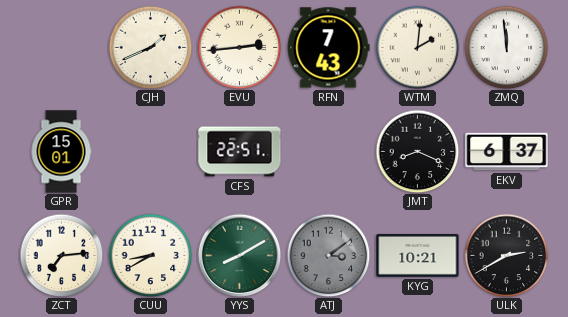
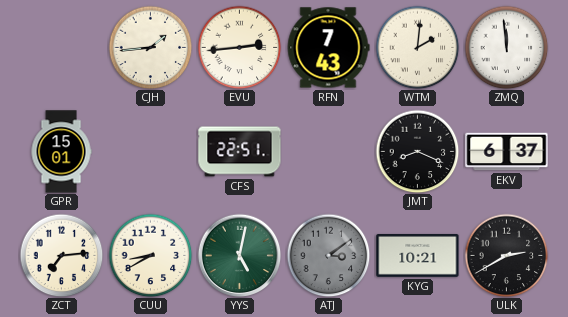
CJH: 1:41 -> 1:44 (150, 47)
YYS: 8:10 -> 5:02 (239, 255)
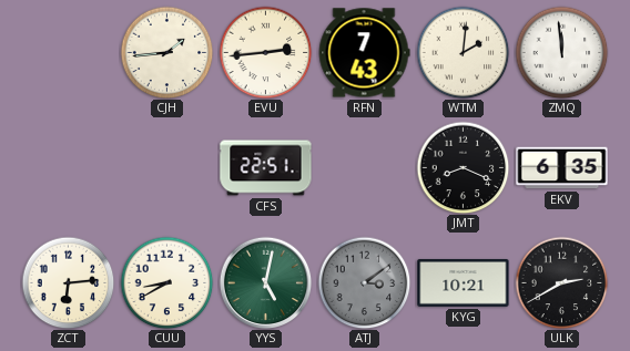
GPR: 15:01 -> none (61, 152)
EKV: 6:37 -> 6:35 (562, 168)
ZCT: 7:14 -> 6:14 (68, 282)
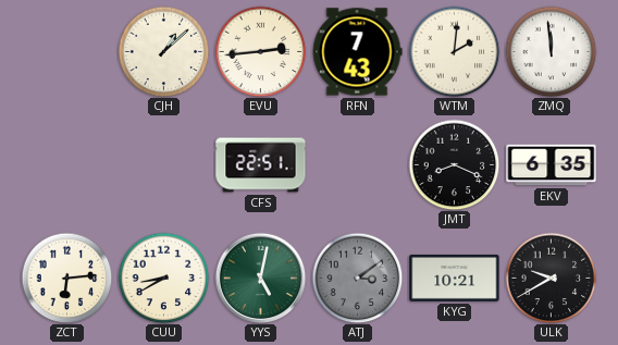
CJH: 1:44 -> 1:08 (163, 51)
ULK: 2:40 -> 9:40 (551, 278)
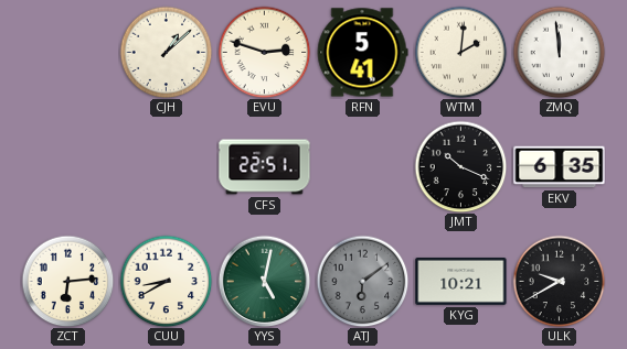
EVU: 2:44 -> 2:48 (264, 52)
RFN: 7:43 -> 5:41 (362, 53)
JMT: 8:19 -> 10:19 (460, 166)
ATJ: 3:09 -> 6:09 (362, 281)
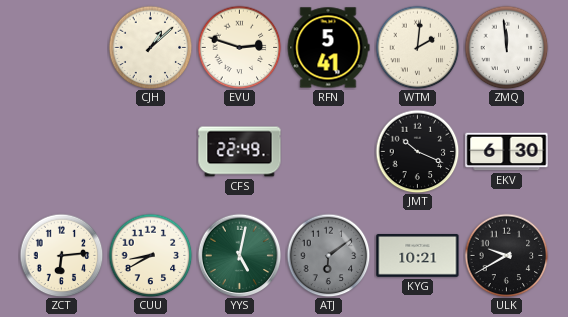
CFS: 22:51 -> 22:49 (240, 152)
EKV: 6:35 -> 6:30 (507, 152)
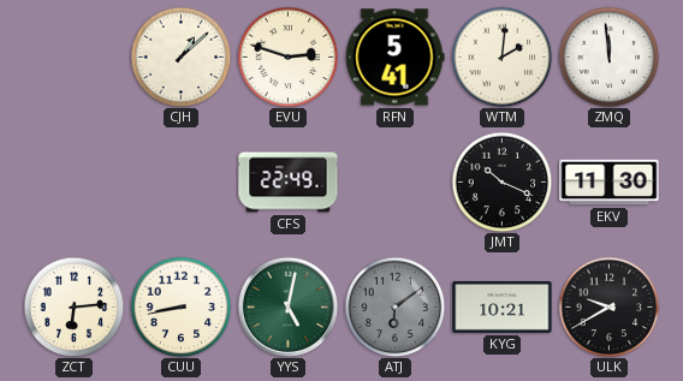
EKV: 6:30 -> 11:30 (610, 183)
CUU: 8:40 -> 8:43 (180, 306)
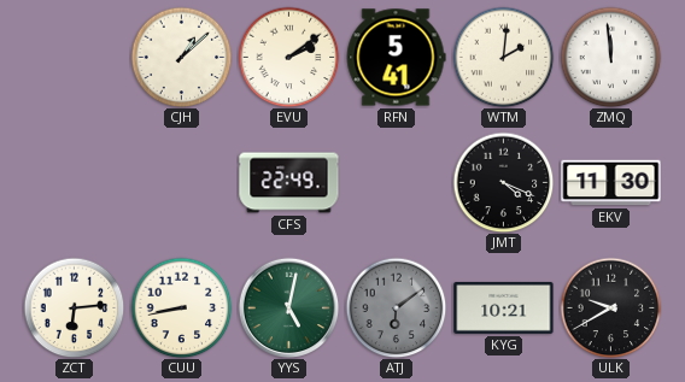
EVU: 2:48 -> 2:09 (288, 57)
JMT: 10:19 -> 4:19 (503, 182)
